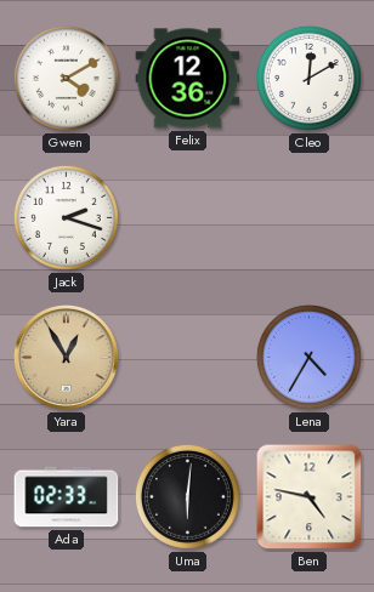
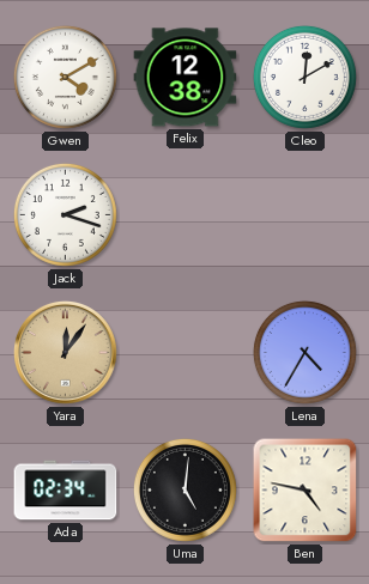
Felix: 12:36 -> 12:38 (186, 78)
Yara: 12:55 -> 12:06 (66, 353)
Ada: 02:33 -> 02:34 (66, 491)
Uma: 6:01 -> 5:01 (184, 489)
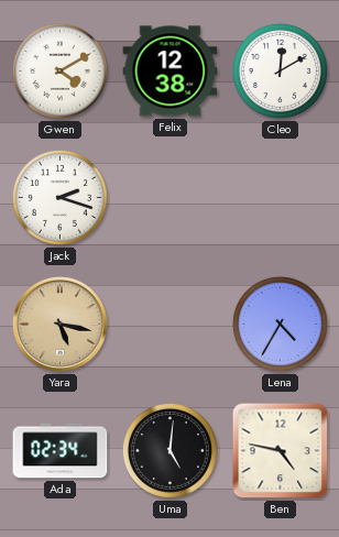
Yara: 12:06 -> 5:17 (61, 325)
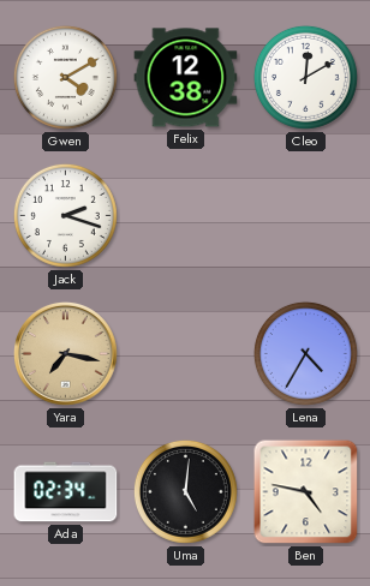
Yara: 5:17 -> 7:17 (66, 354)
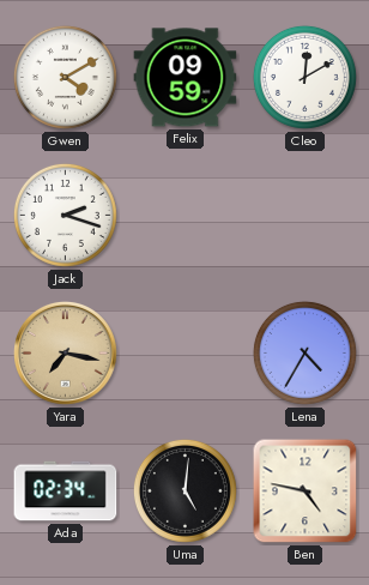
Felix: 12:38 -> 09:59 (186, 78)
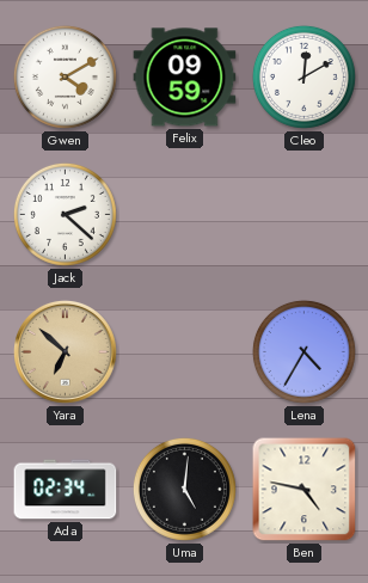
Jack: 2:18 -> 2:22 (65, 214)
Yara: 7:17 -> 6:52 (66, 352)
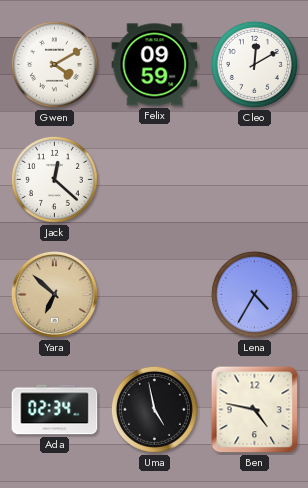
Jack: 2:22 -> 12:22 (54, 179)
Uma: 5:01 -> 4:58 (154, 409)
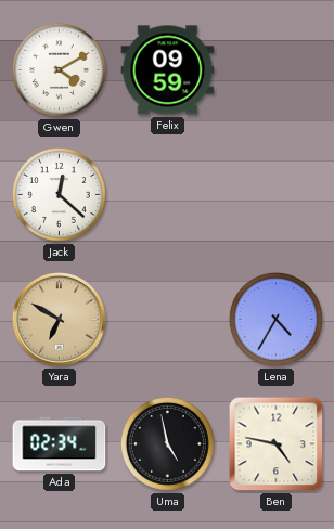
Cleo: 12:10 -> none (254, 64)
Yara: 6:52 -> 6:50 (60, 320)
